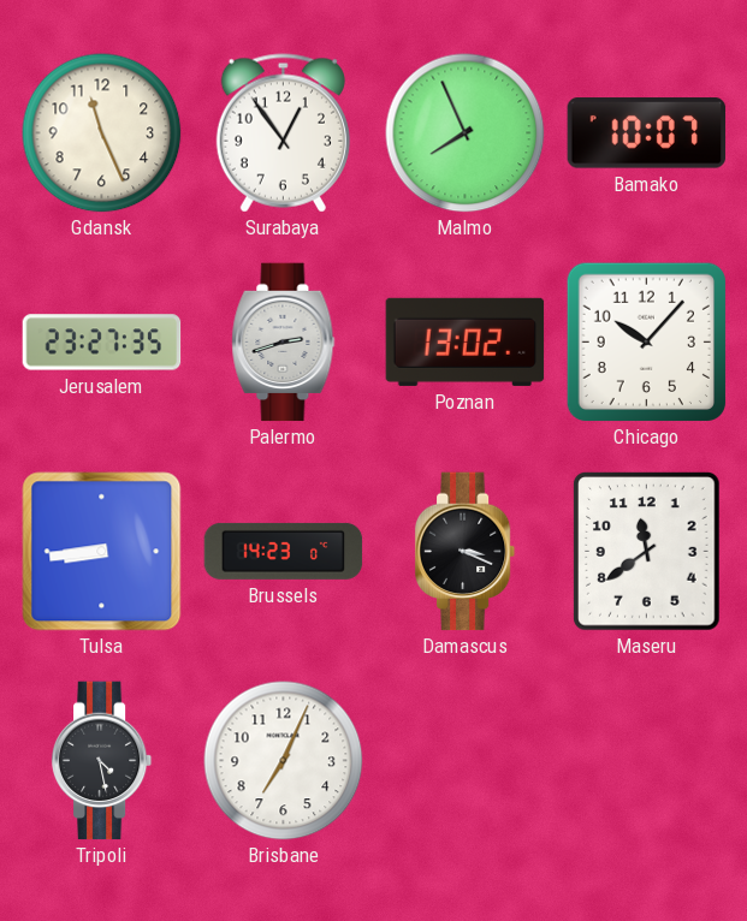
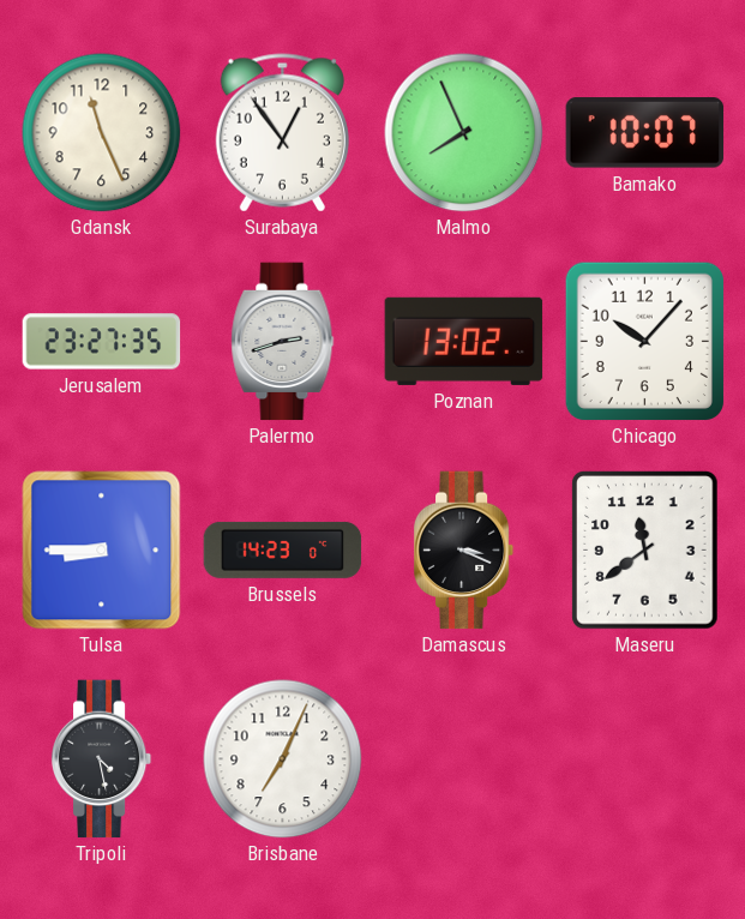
Tulsa: 8:44 -> 8:45 (102, 551)
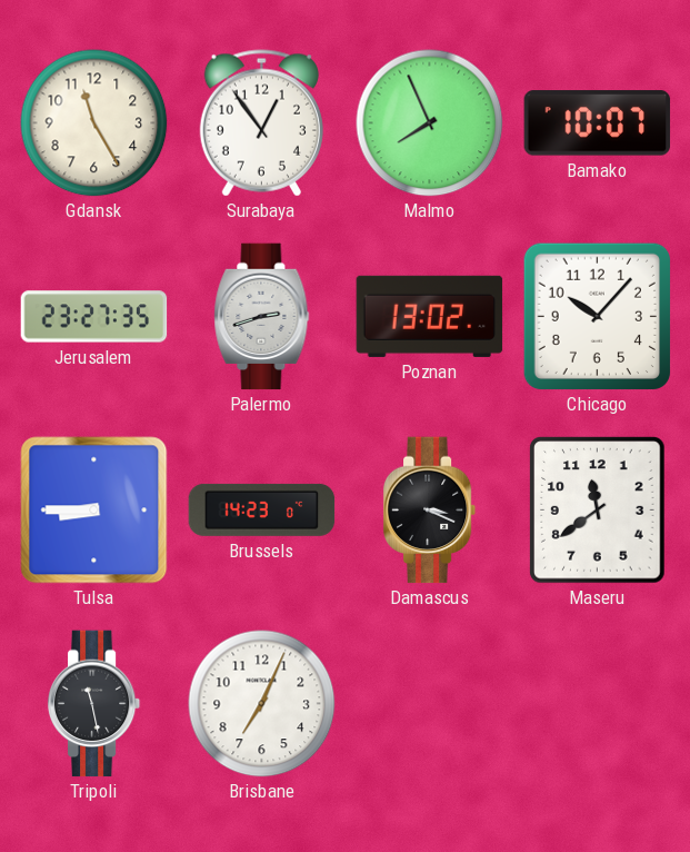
Gdansk: 11:26 -> 11:25 (94, 123)
Tripoli: 4:28 -> 11:28 (94, 704)
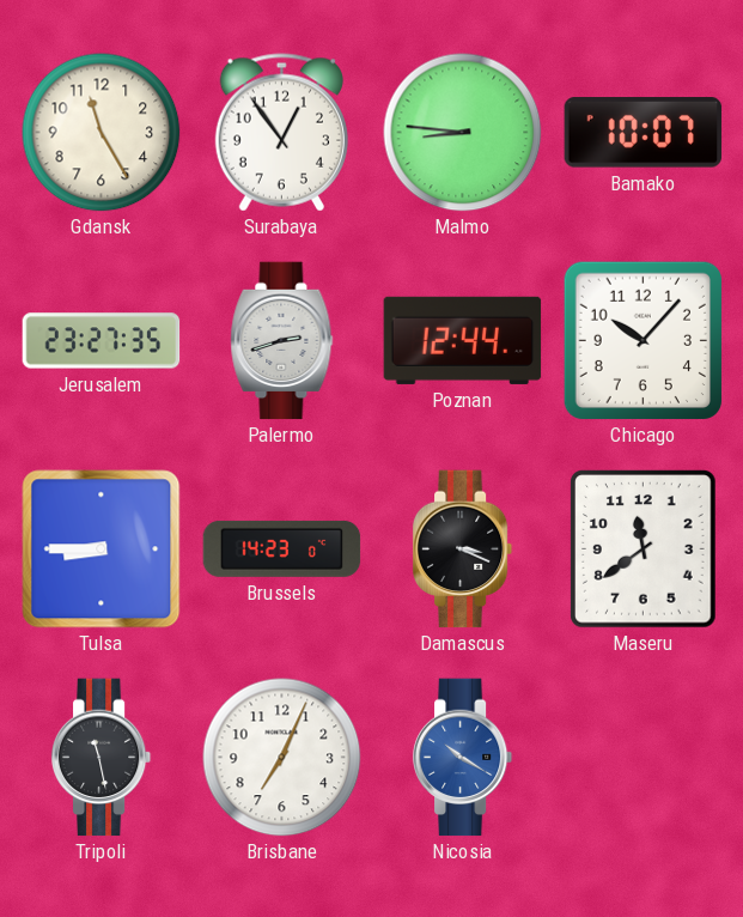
Malmo: 7:56 -> 8:46 (463, 133)
Poznan: 13:02 -> 12:44 (463, 340)
Nicosia: none -> 10:20 (463, 758)
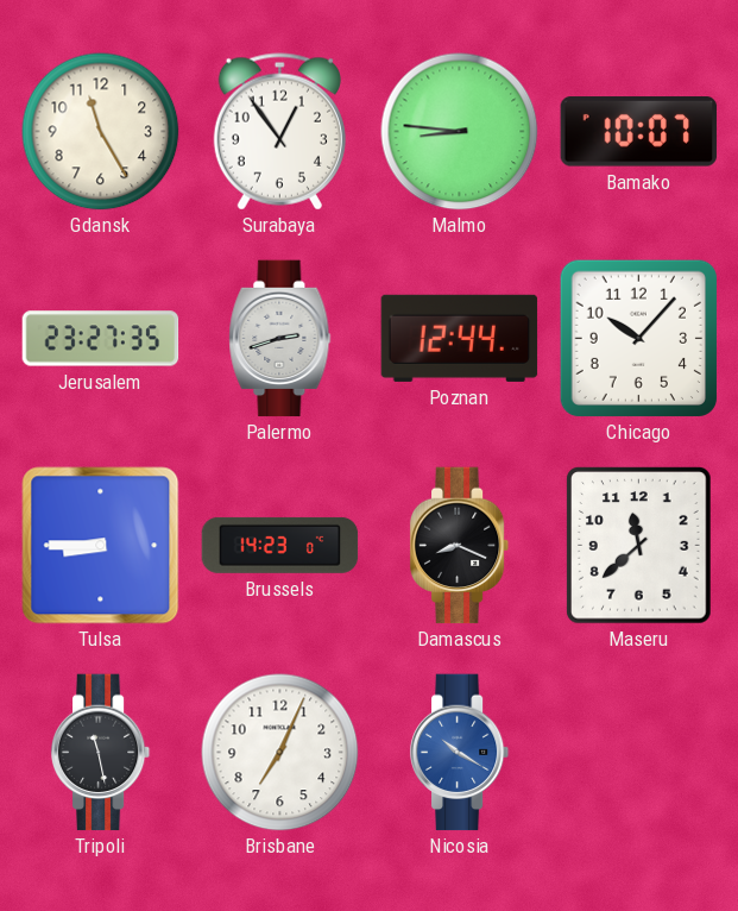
Damascus: 3:19 -> 8:19 (460, 546)
Maseru: 11:39 -> 11:38 (639, 546)
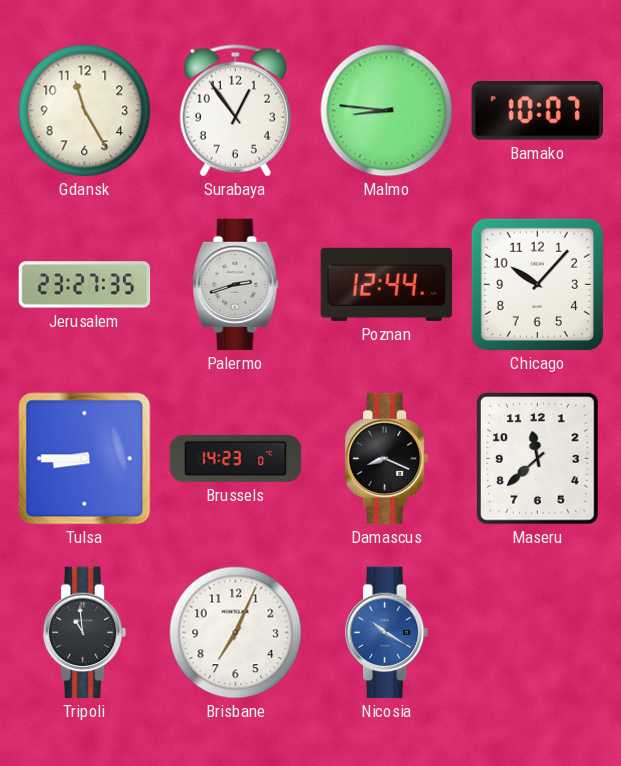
Tripoli: 11:28 -> 10:59 (85, 633)
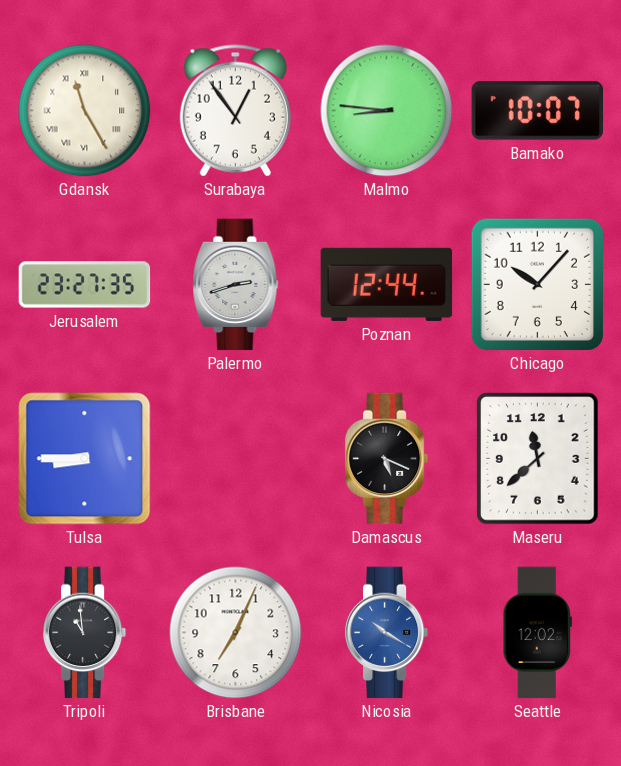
Gdansk numerals: Arabic -> Roman (85, 111)
Brussels: 14:23 -> none (236, 458)
Damascus: 8:19 -> 5:19 (387, 459)
Seattle: none -> 12:02 (537, 633)
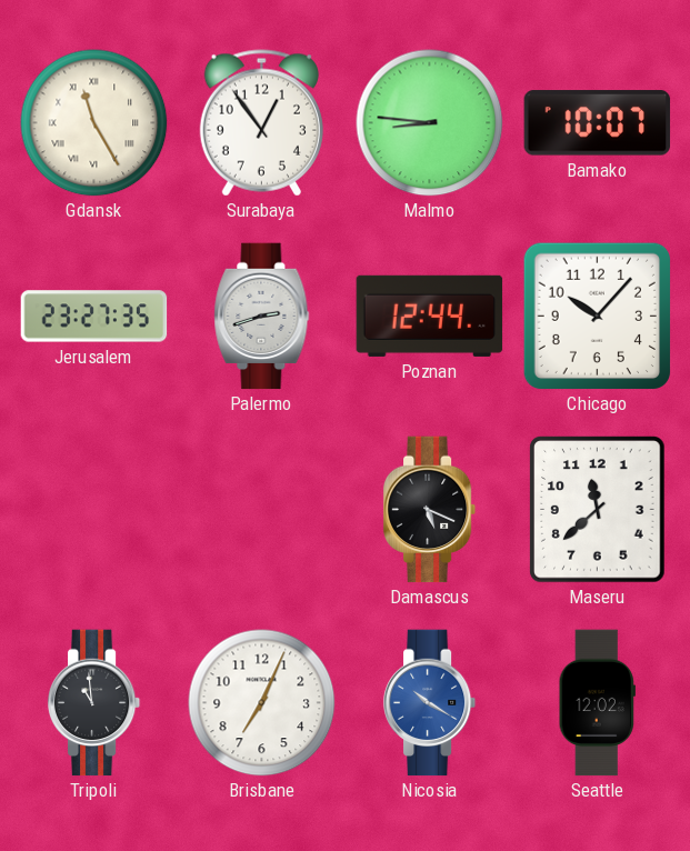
Tulsa: 8:45 -> none (85, 459)
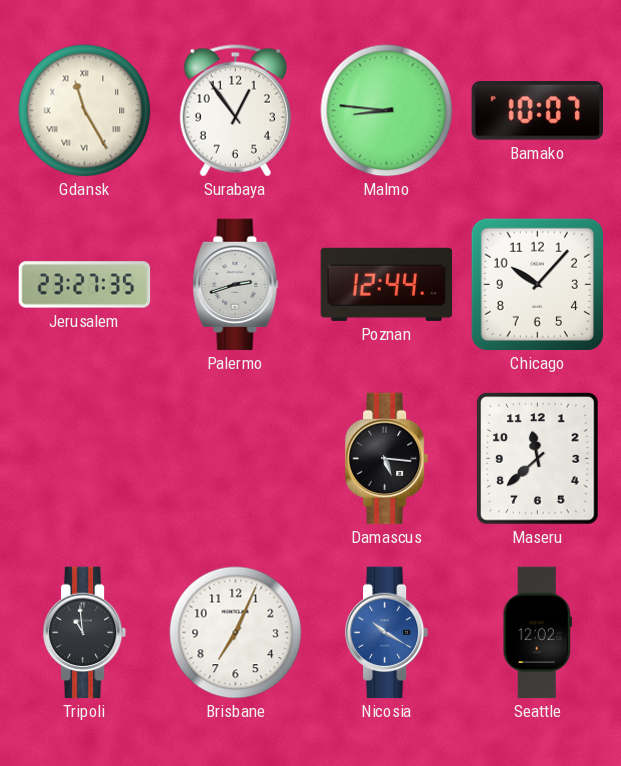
Damascus: 5:19 -> 5:16 (387, 459)
